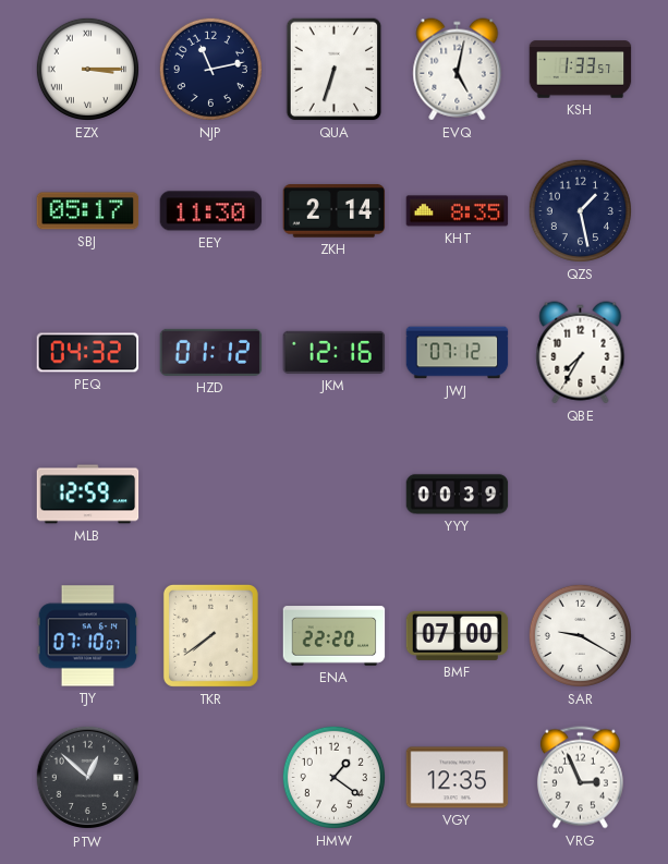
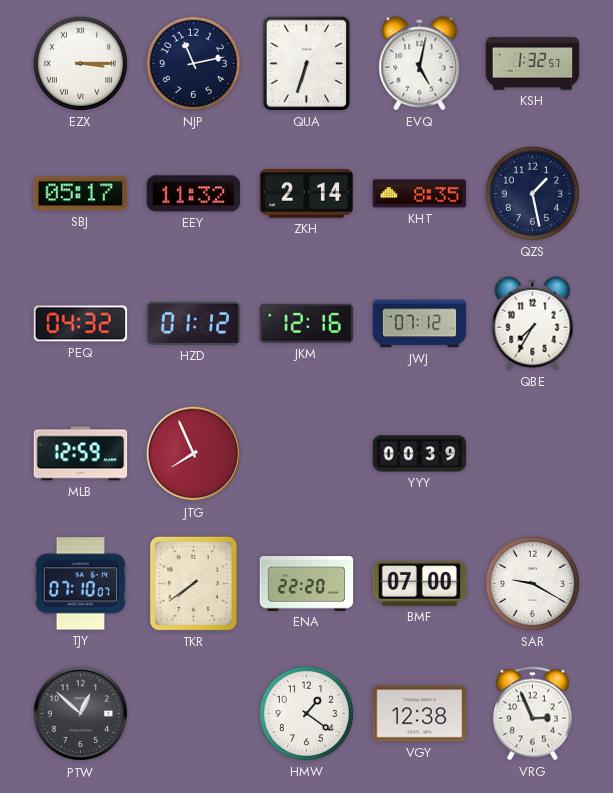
KSH: 1:33 -> 1:32 (533, 64)
EEY: 11:30 -> 11:32 (194, 194)
JTG: none -> 7:56 (194, 454)
VGY: 12:35 -> 12:38 (420, 714)
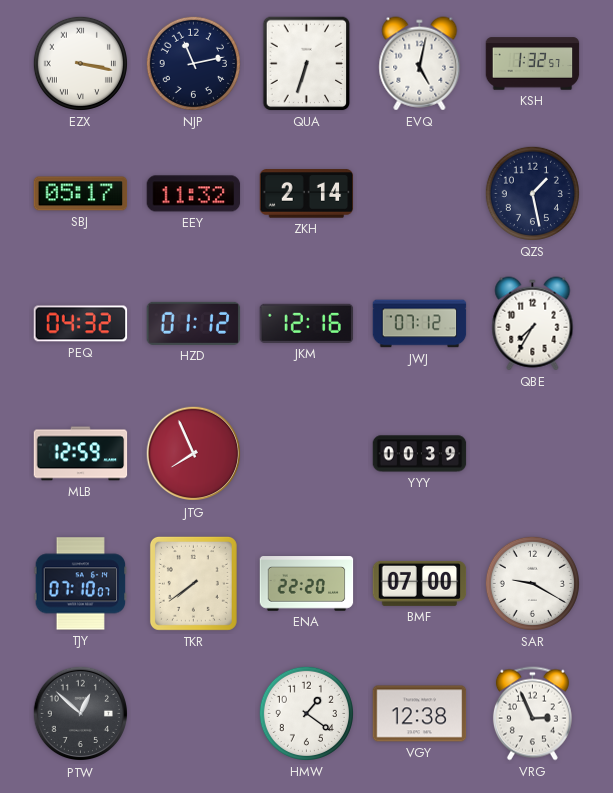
EZX: 3:15 -> 3:17 (80, 63)
KHT: 8:35 -> none (420, 194)
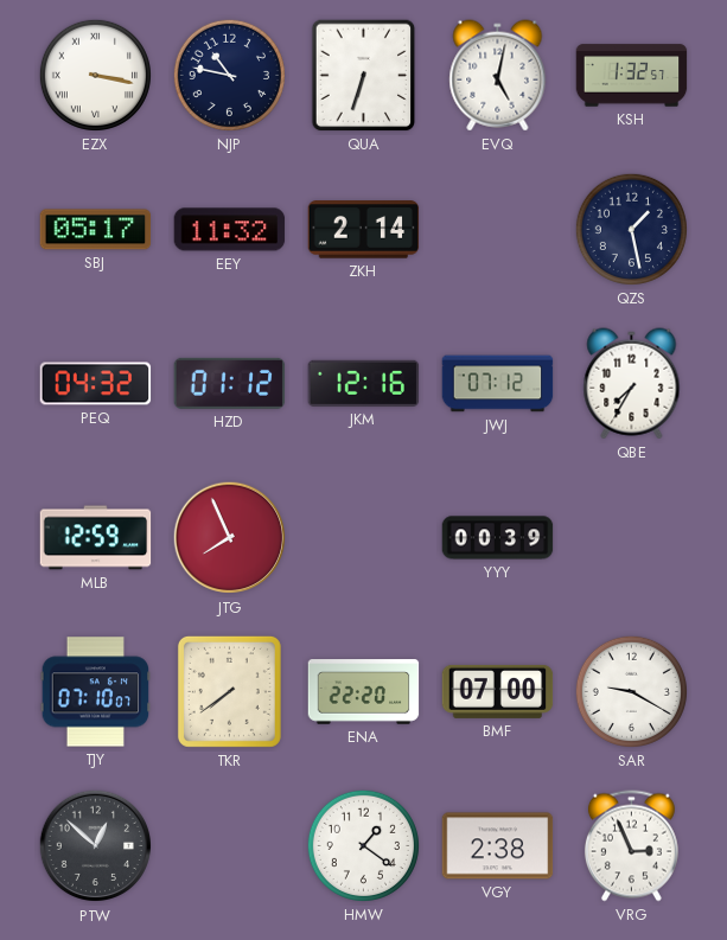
NJP: 11:13 -> 10:47 (229, 75)
VGY: 12:38 -> 2:38 (498, 846)
